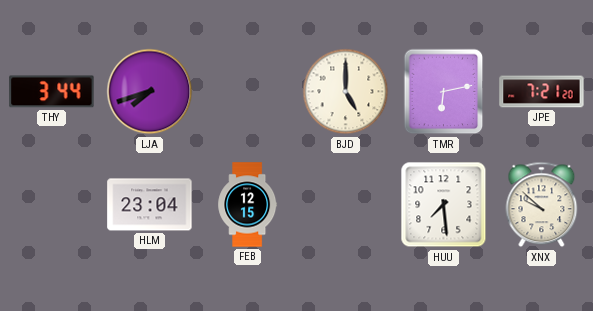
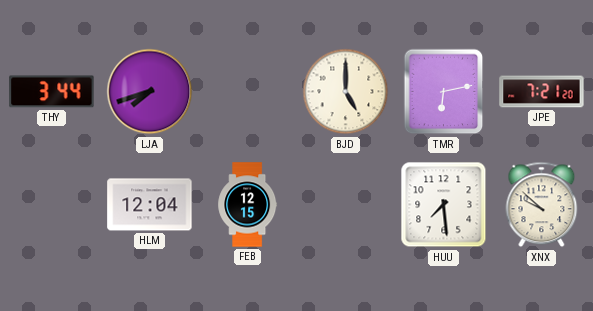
HLM: 23:04 -> 12:04 (150, 205)
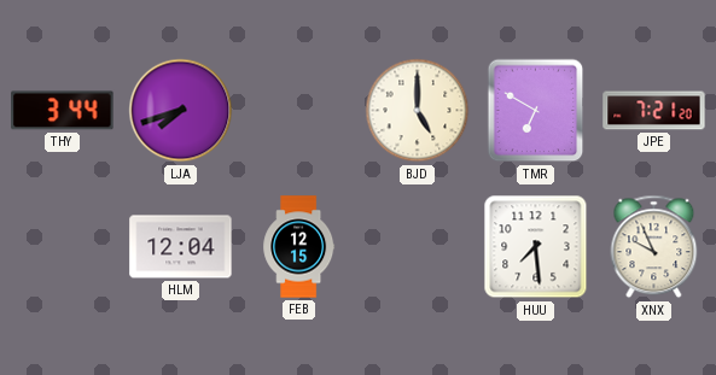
TMR: 6:13 -> 6:50 (536, 111)
XNX: 9:52 -> 9:56 (654, 247)
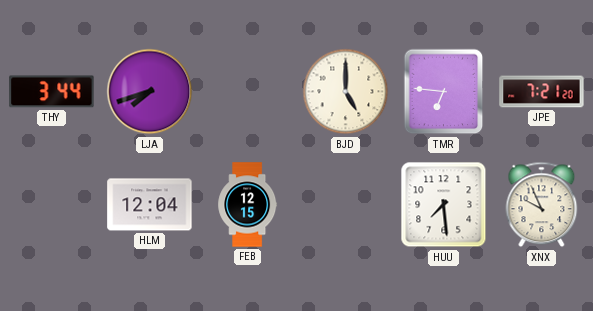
TMR: 6:50 -> 6:46 (444, 92)
